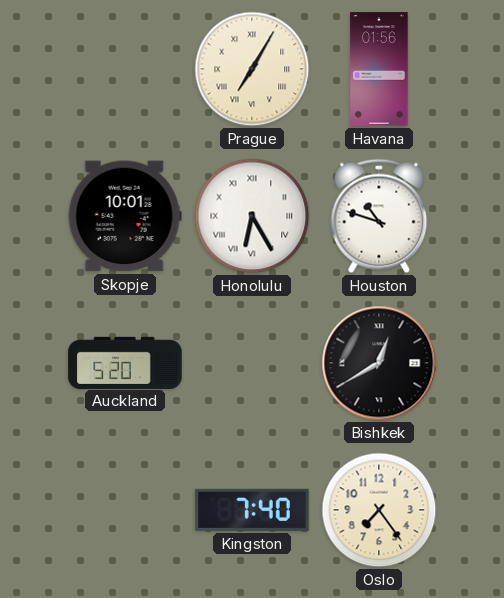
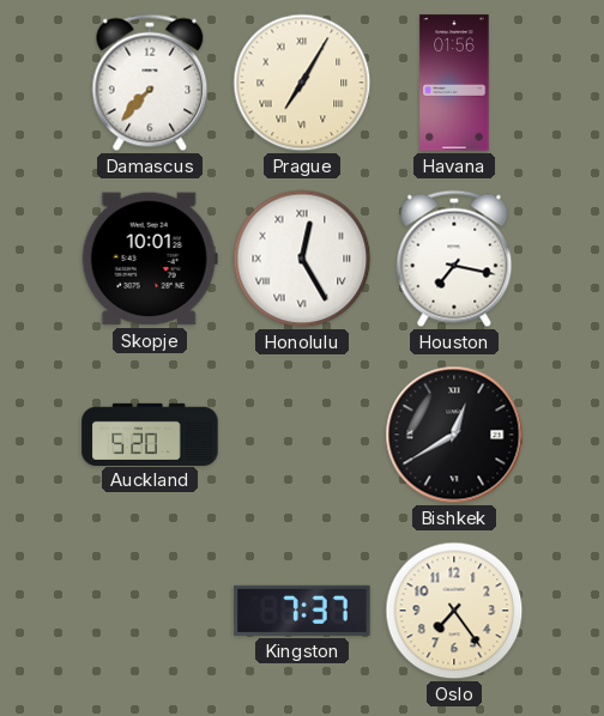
Damascus: none -> 7:37 (150, 83)
Honolulu: 6:25 -> 12:25 (302, 259)
Houston: 10:48 -> 7:17 (454, 259)
Kingston: 7:40 -> 7:37 (302, 611)
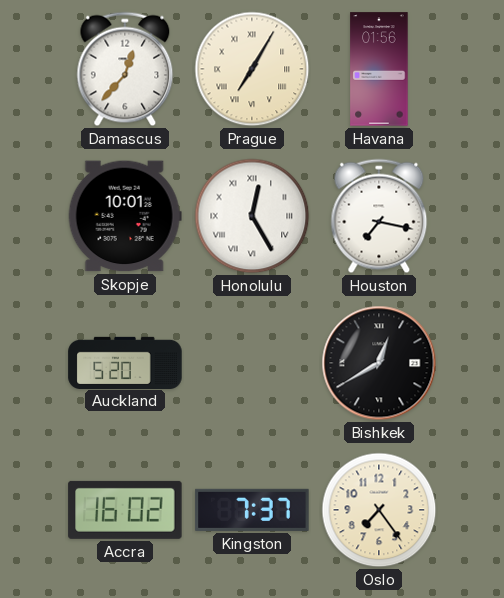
Damascus: 7:37 -> 12:37 (125, 69)
Accra: none -> 16:02 (125, 510)
